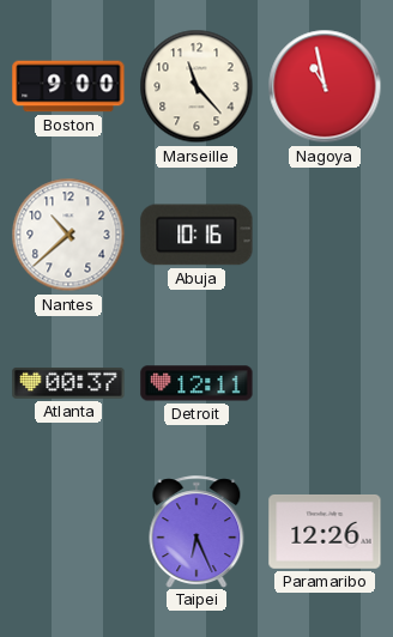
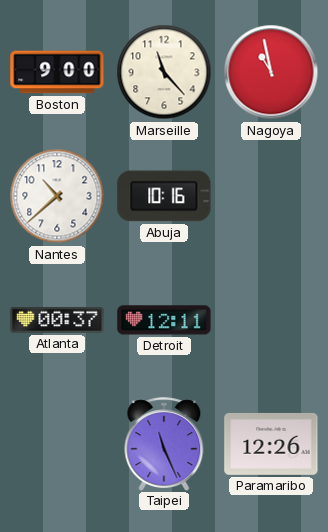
Taipei: 6:26 -> 11:26 (164, 444)
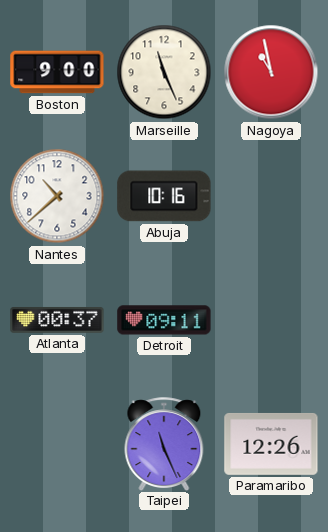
Marseille: 11:23 -> 11:26 (164, 72)
Detroit: 12:11 -> 09:11 (164, 320)
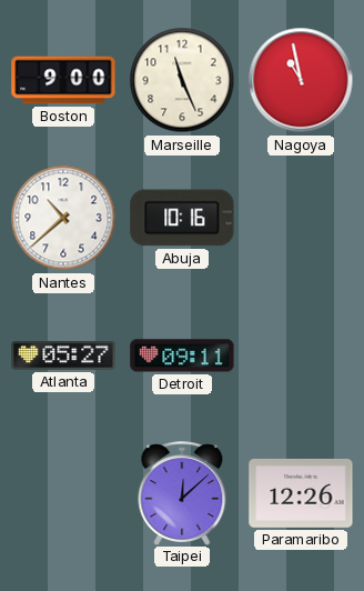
Atlanta: 00:37 -> 05:27 (63, 355)
Taipei: 11:26 -> 12:08 (182, 493)
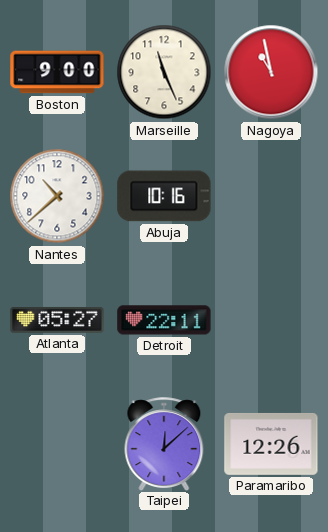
Detroit: 09:11 -> 22:11 (164, 320)
